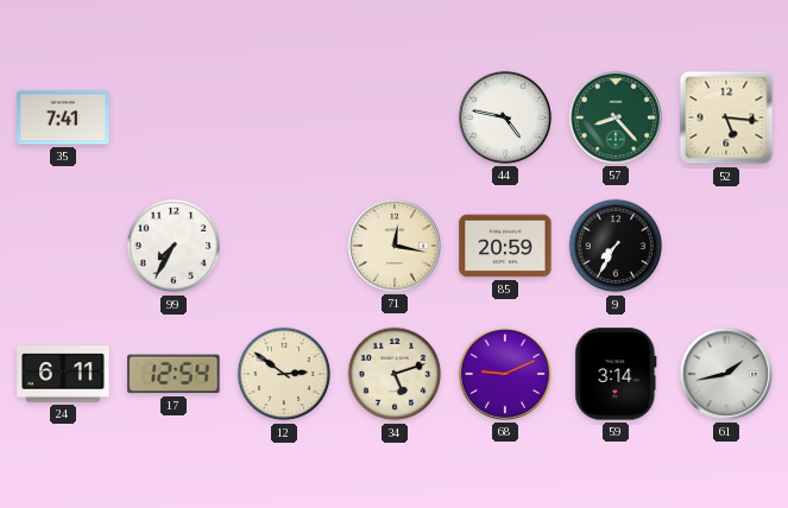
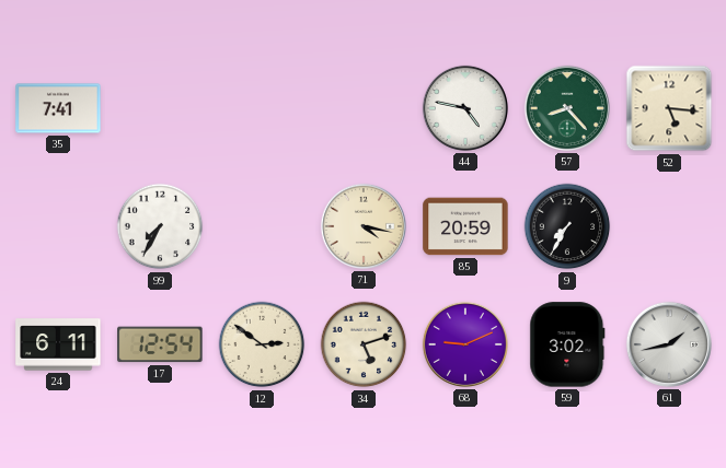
71: 12:17 -> 4:17 (364, 226)
59: 3:14 -> 3:02 (567, 344)
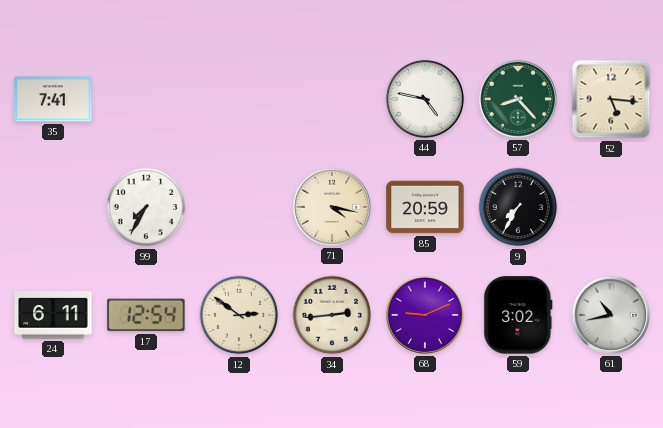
34: 5:12 -> 2:44 (332, 315)
61: 1:43 -> 10:43 (611, 315)
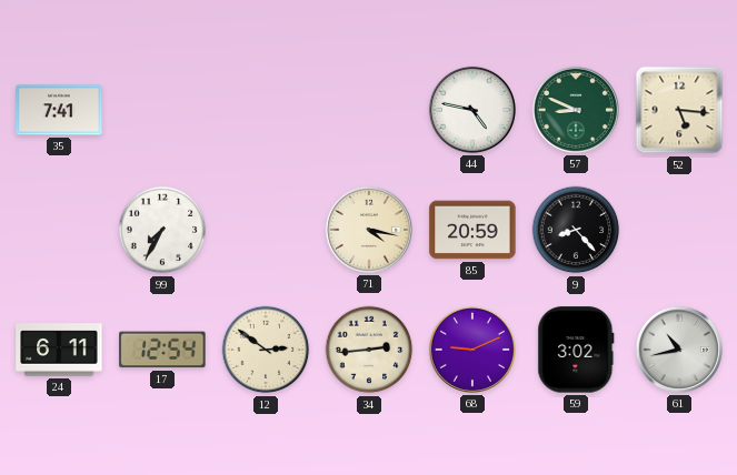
57: 8:23 -> 8:49 (576, 110)
9: 7:35 -> 8:23 (576, 230)
